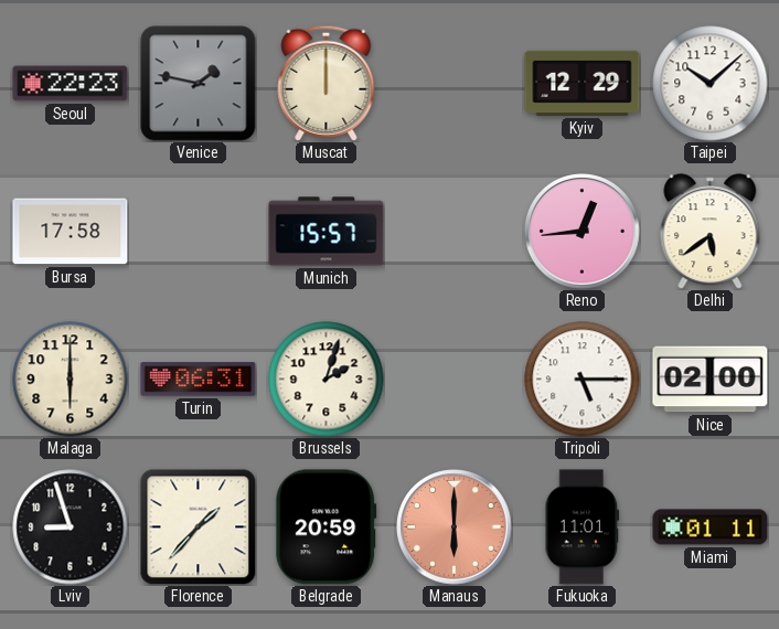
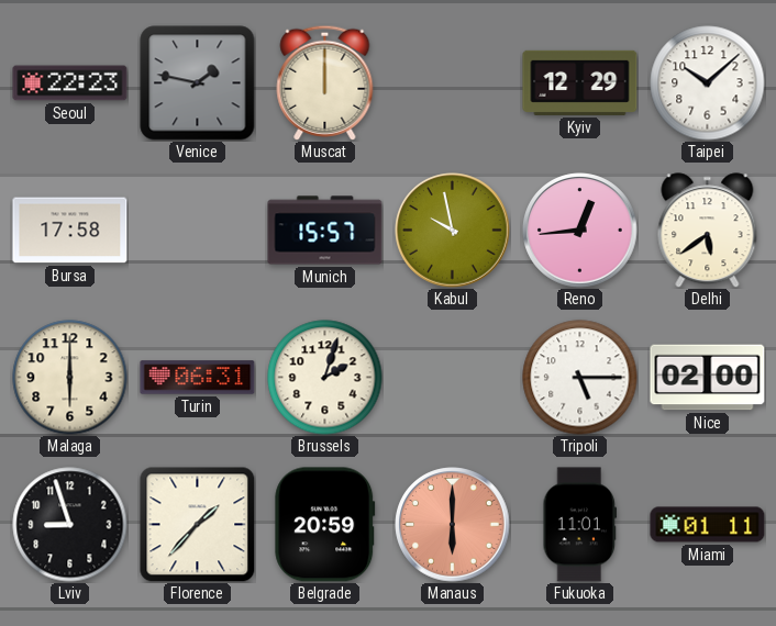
Kabul: none -> 9:58 (453, 231)
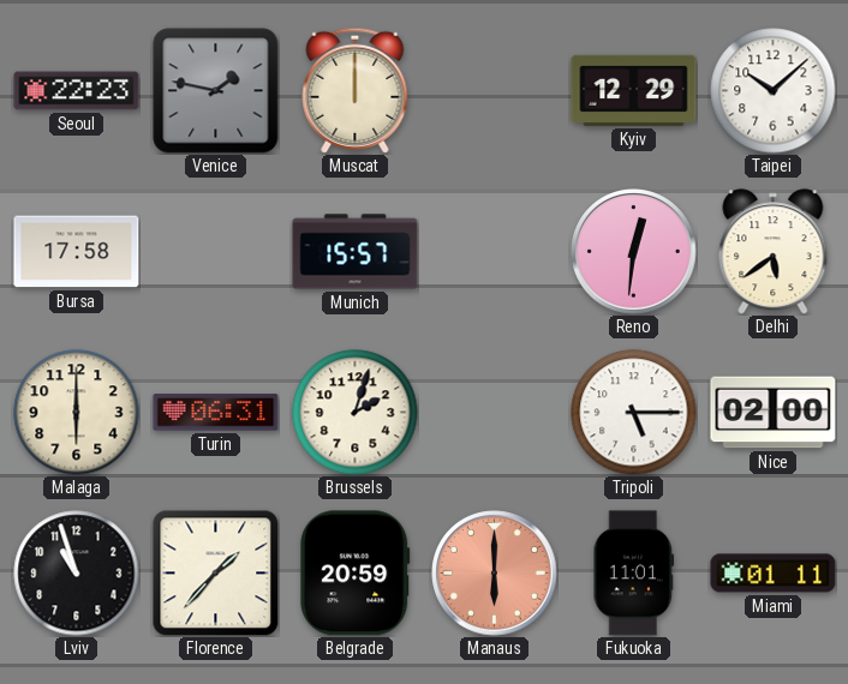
Kabul: 9:58 -> none (453, 231)
Reno: 12:44 -> 12:31 (634, 252)
Lviv: 8:57 -> 10:57 (77, 574)
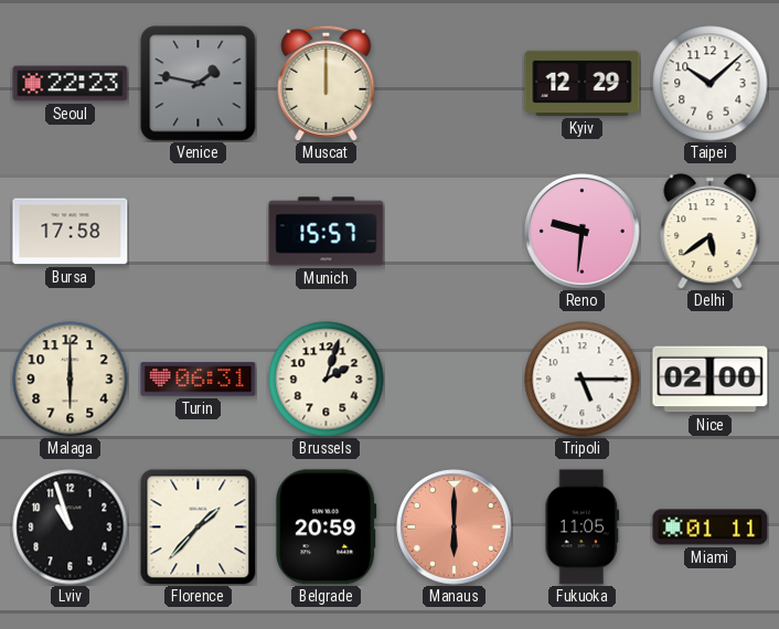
Reno: 12:31 -> 9:31 (583, 232)
Fukuoka: 11:01 -> 11:05 (583, 527)
